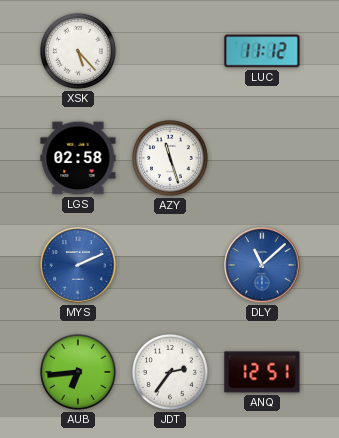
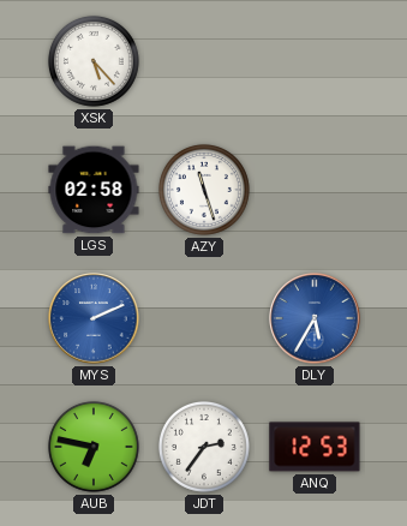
LUC: 11:12 -> none (262, 51)
DLY: 11:08 -> 5:35 (315, 318)
AUB: 6:44 -> 6:47 (94, 447)
ANQ: 12:51 -> 12:53 (315, 447)
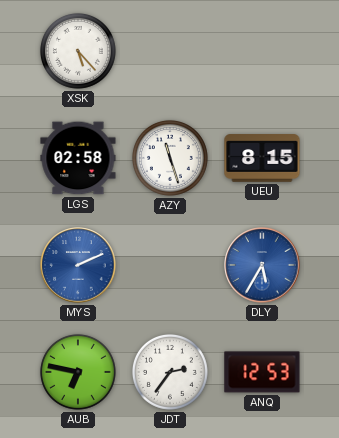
UEU: none -> 8:15 (262, 158)
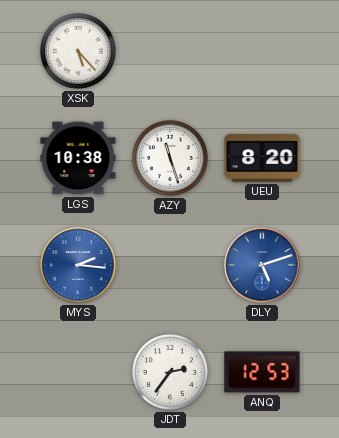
LGS: 02:58 -> 10:38 (78, 158)
UEU: 8:15 -> 8:20 (262, 158)
MYS: 2:11 -> 2:16 (78, 265)
DLY: 5:35 -> 5:12 (262, 265)
AUB: 6:47 -> none (78, 372)
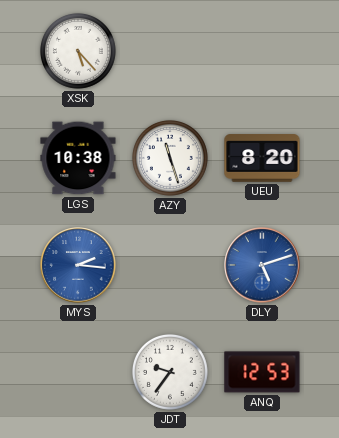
JDT: 2:36 -> 9:36 (170, 372)
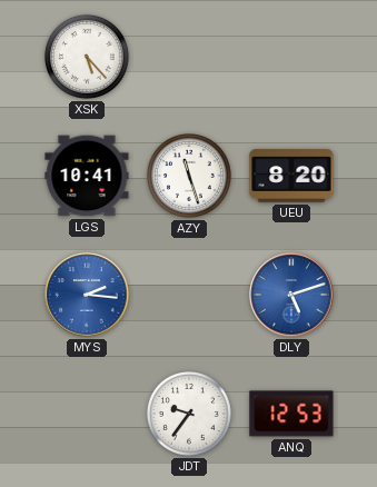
LGS: 10:38 -> 10:41 (87, 176)
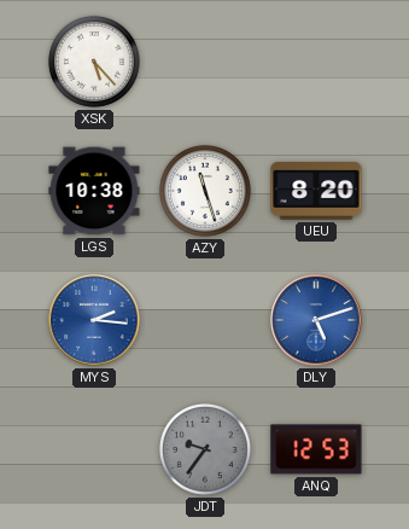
LGS: 10:41 -> 10:38 (94, 191)
JDT dial: white -> grey (205, 449)
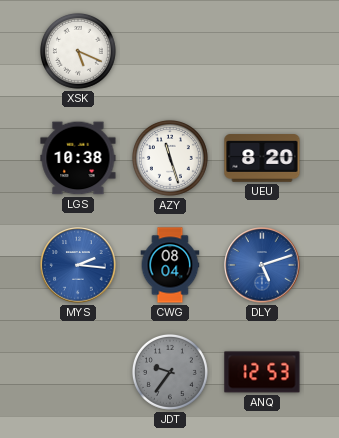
XSK: 5:23 -> 5:19 (78, 51)
CWG: none -> 08:04 (170, 265)
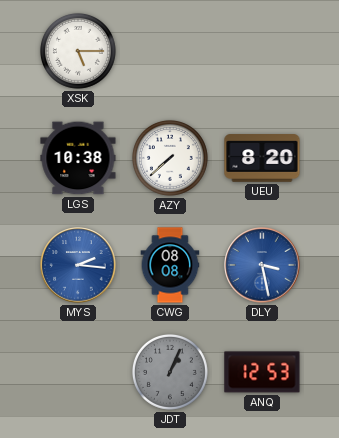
XSK: 5:19 -> 5:15 (78, 51)
AZY: 11:27 -> 7:38 (170, 158)
CWG: 08:04 -> 08:08 (170, 265)
DLY: 5:12 -> 3:28 (262, 265)
JDT: 9:36 -> 1:04 (170, 372)
